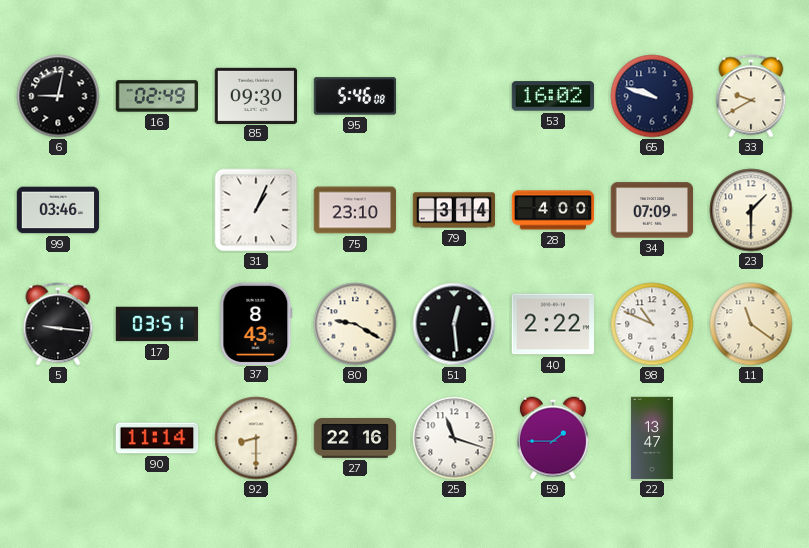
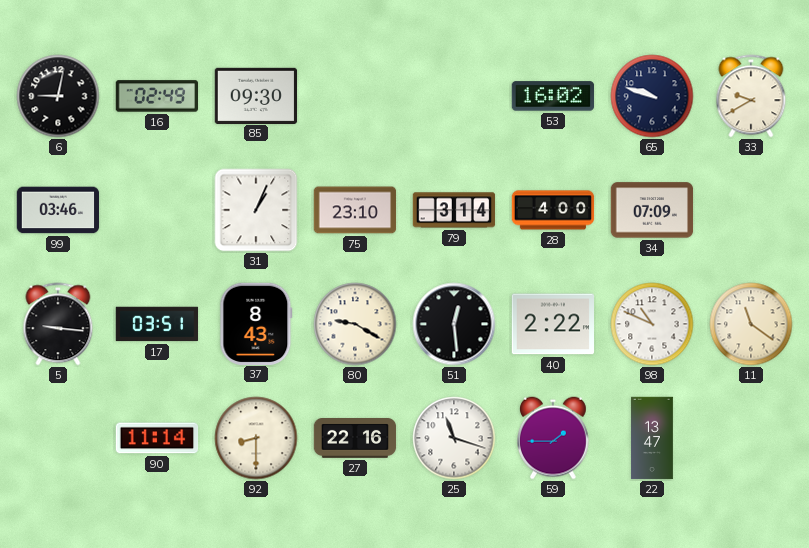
95: 5:46 -> none (355, 96)
23: 1:30 -> none (751, 210)
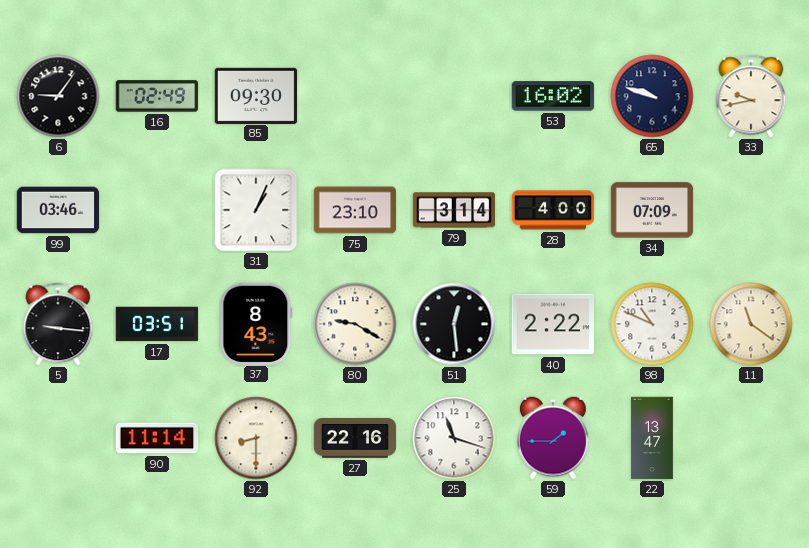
6: 9:02 -> 9:06 (58, 96)
33: 9:40 -> 9:43 (751, 96)
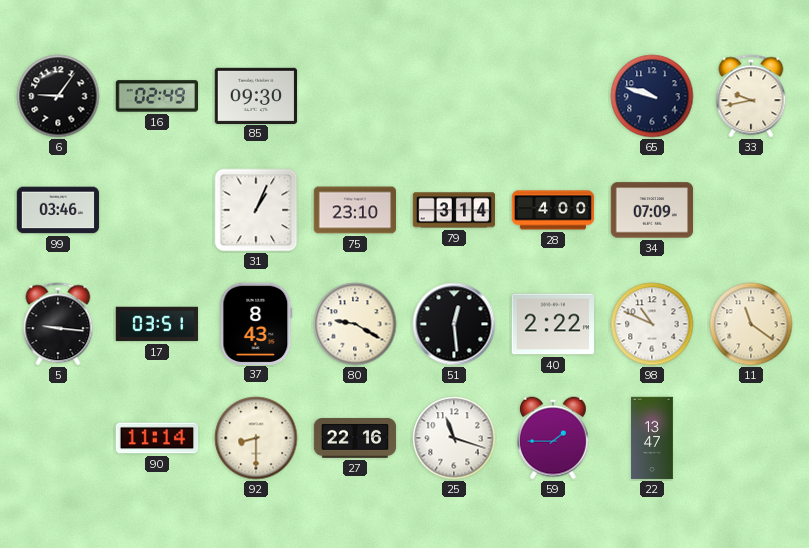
53: 16:02 -> none (553, 96)
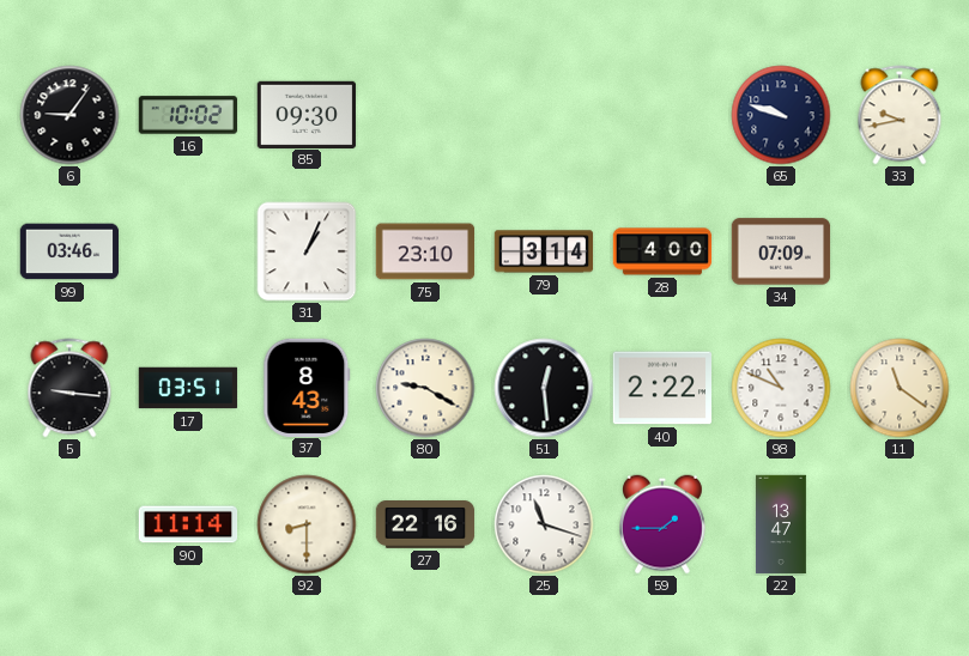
16: 02:49 -> 10:02 (188, 115)
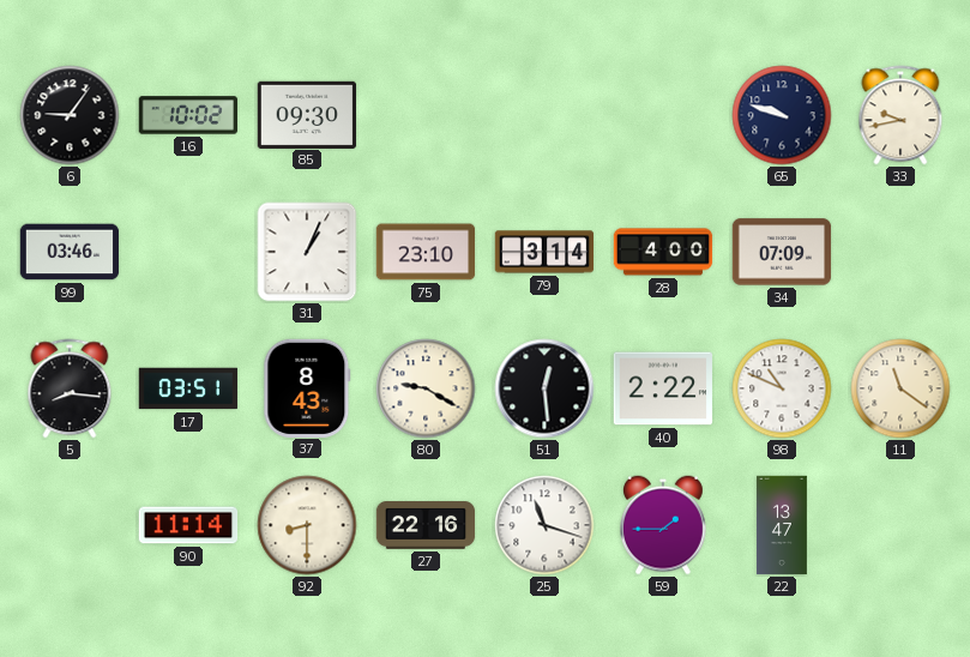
5: 9:16 -> 8:16 (70, 388)
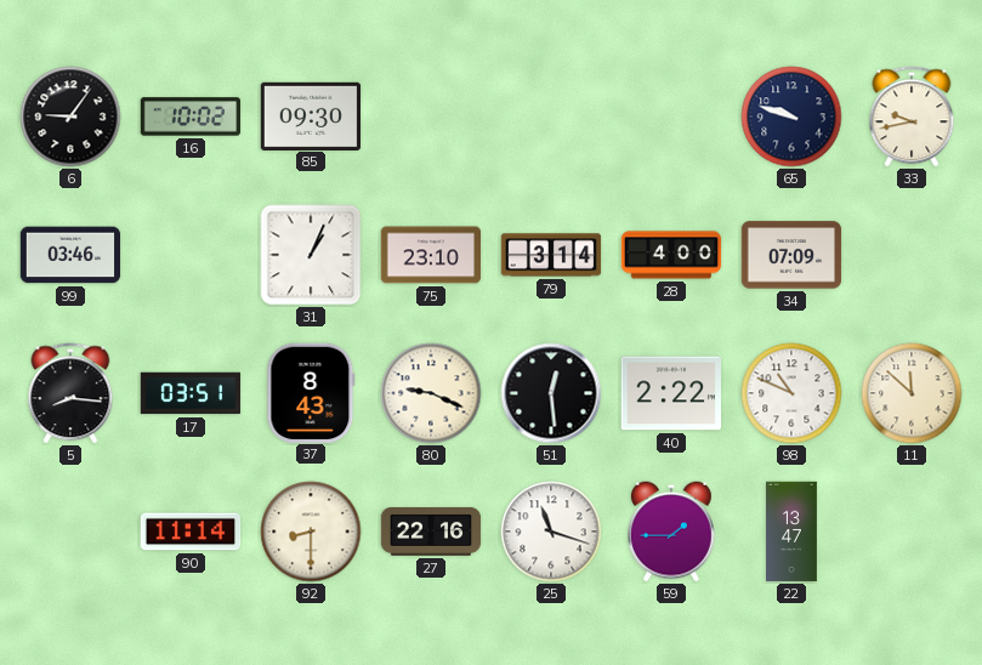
80: 9:20 -> 9:19 (431, 393)
11: 11:21 -> 11:52 (912, 393)
